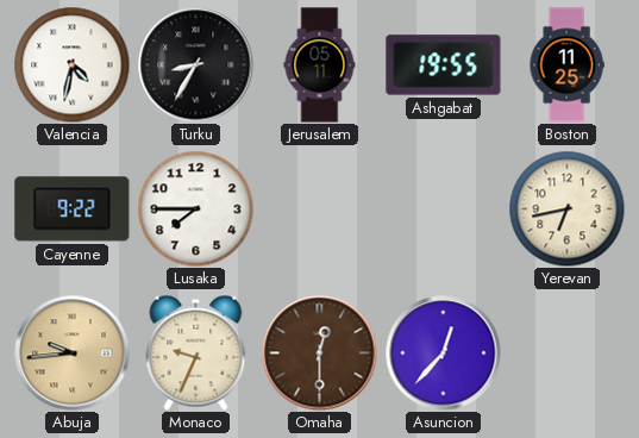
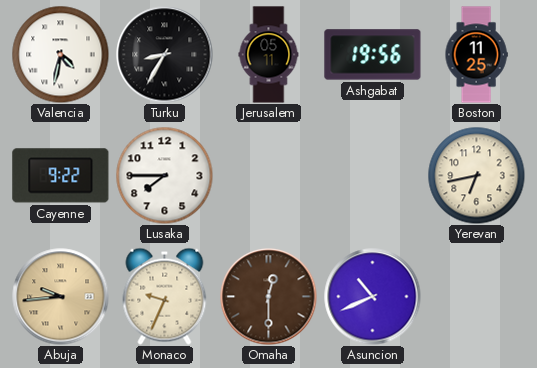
Ashgabat: 19:55 -> 19:56 (373, 55)
Asuncion: 12:37 -> 10:41 (373, 297)
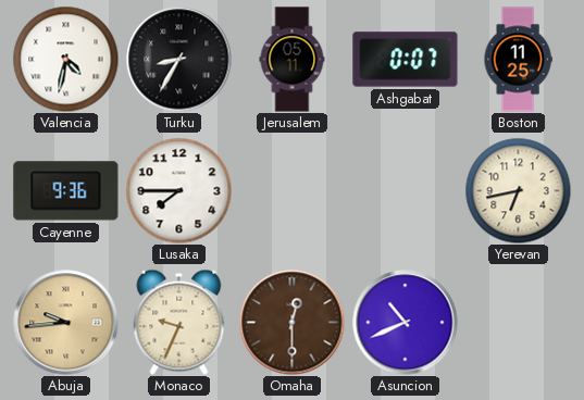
Ashgabat: 19:56 -> 0:07 (406, 60)
Cayenne: 9:22 -> 9:36 (66, 191)
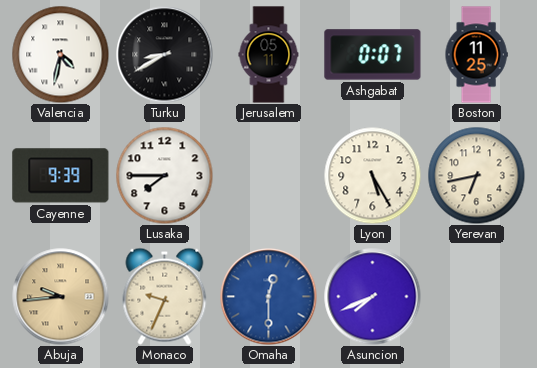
Turku: 8:35 -> 8:40 (165, 55)
Cayenne: 9:36 -> 9:39 (61, 176)
Lyon: none -> 5:25 (372, 175)
Omaha dial: brown -> blue (269, 297)
Asuncion: 10:41 -> 7:41 (373, 297)
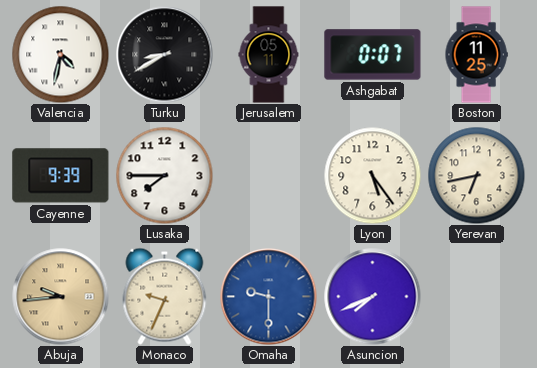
Lyon: 5:25 -> 5:24 (372, 175)
Omaha: 12:30 -> 9:30 (269, 297)
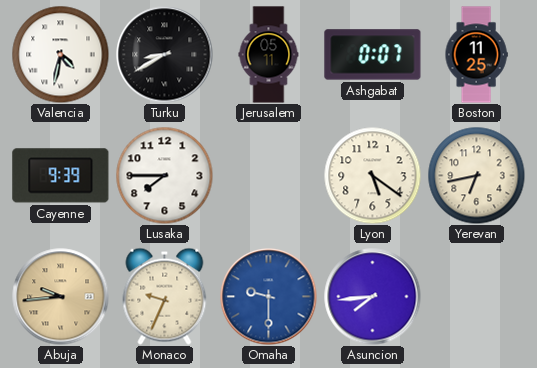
Lyon: 5:24 -> 5:21 (372, 175)
Asuncion: 7:41 -> 7:44 (373, 297)
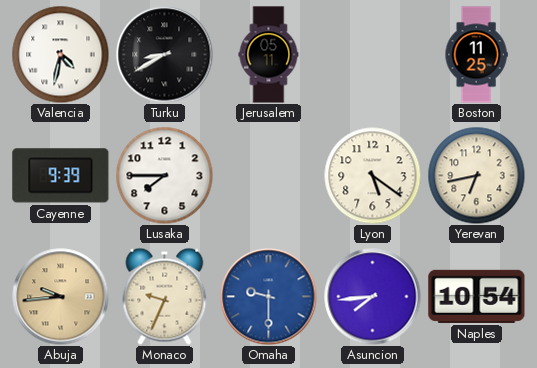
Ashgabat: 0:07 -> none (373, 55)
Naples: none -> 10:54 (477, 296)
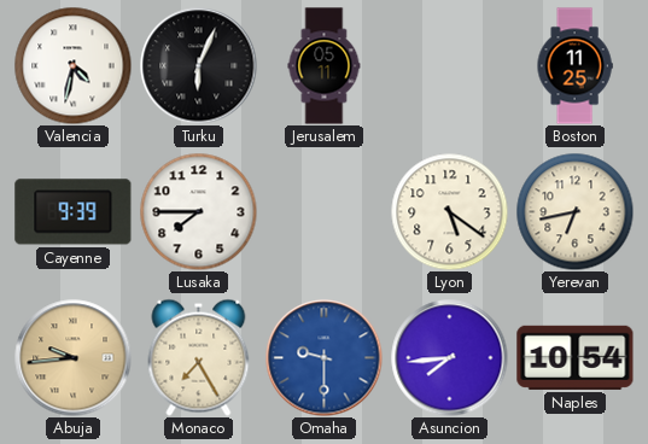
Turku: 8:40 -> 6:04 (199, 66)
Monaco: 9:34 -> 7:25 (199, 357)
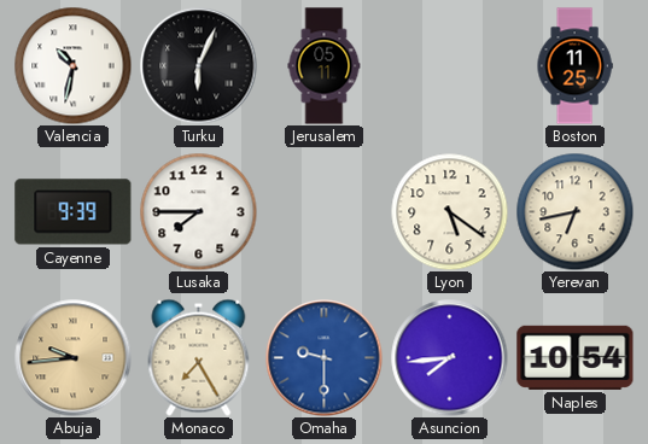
Valencia: 4:32 -> 10:32 (72, 65)
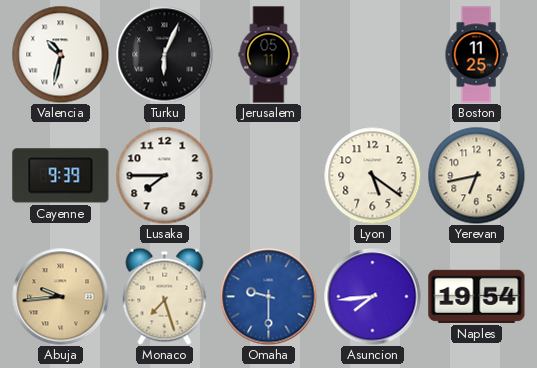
Monaco: 7:25 -> 7:27 (165, 296)
Naples: 10:54 -> 19:54 (477, 296)
